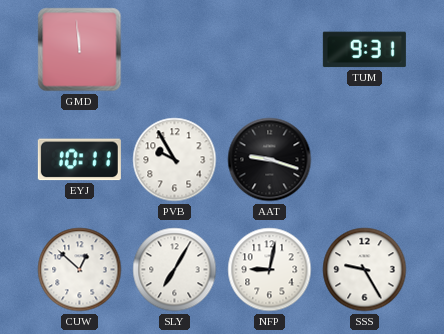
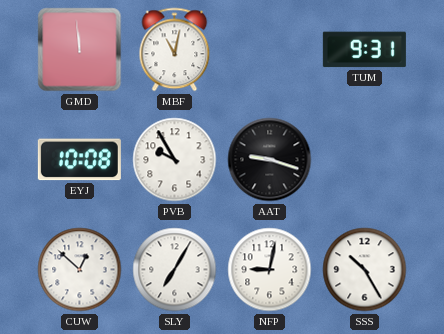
MBF: none -> 11:02 (175, 50)
EYJ: 10:11 -> 10:08 (79, 160)
SSS: 9:25 -> 10:25 (365, 270)
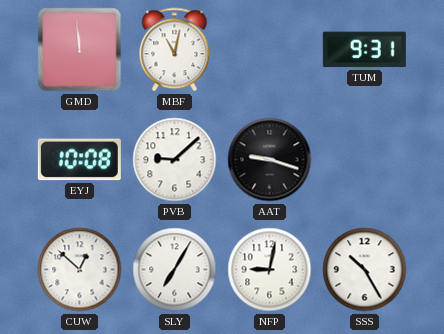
PVB: 9:55 -> 9:08 (175, 160)
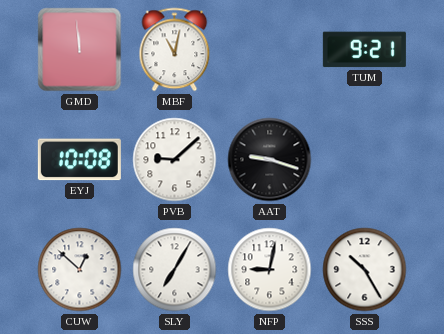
TUM: 9:31 -> 9:21 (364, 50)
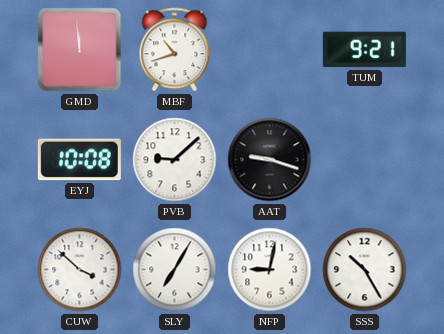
MBF: 11:02 -> 10:42 (175, 50)
CUW: 12:52 -> 3:52 (80, 270)
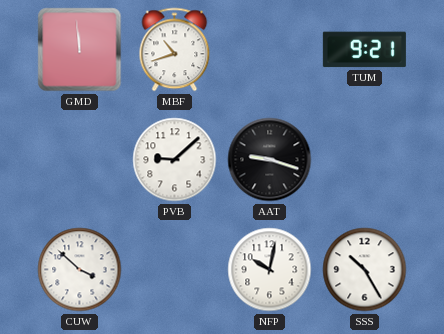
EYJ: 10:08 -> none (79, 160)
SLY: 7:05 -> none (175, 270)
NFP: 9:02 -> 10:02 (270, 270)
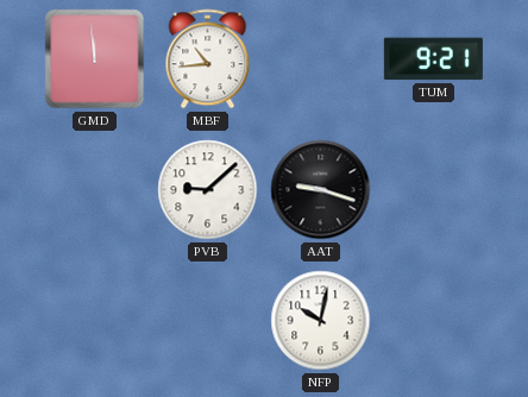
MBF: 10:42 -> 10:44 (208, 59)
CUW: 3:52 -> none (80, 270)
SSS: 10:25 -> none (365, 270)
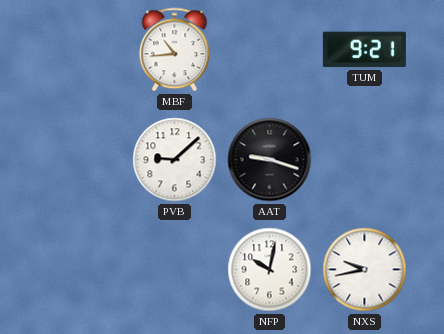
GMD: 11:59 -> none (95, 59)
NXS: none -> 9:43 (365, 270)
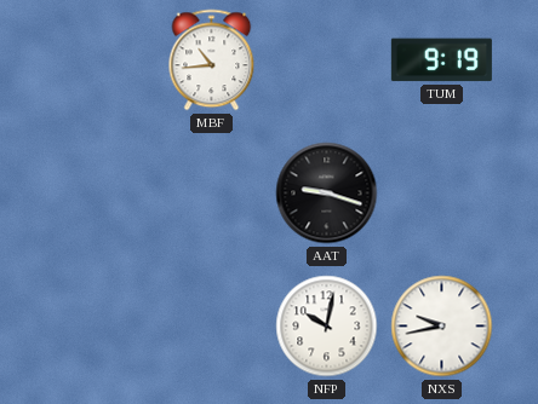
TUM: 9:21 -> 9:19 (441, 60)
PVB: 9:08 -> none (175, 160)
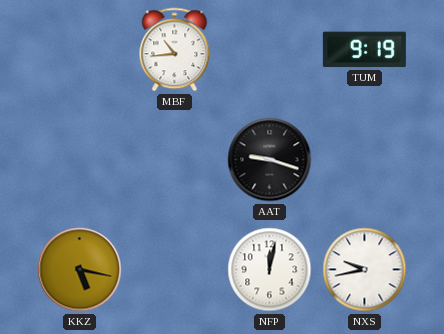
KKZ: none -> 5:17 (80, 270)
NFP: 10:02 -> 12:02 (270, 270)
